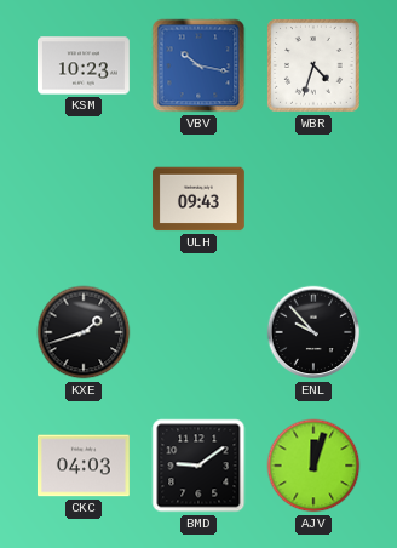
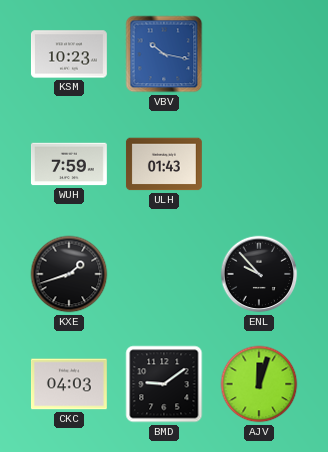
WBR: 4:33 -> none (313, 65)
WUH: none -> 7:59 (69, 164)
ULH: 09:43 -> 01:43 (164, 164)
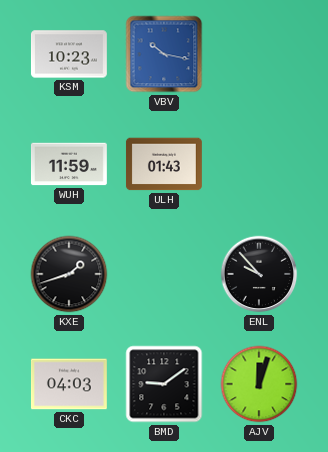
WUH: 7:59 -> 11:59 (69, 164)
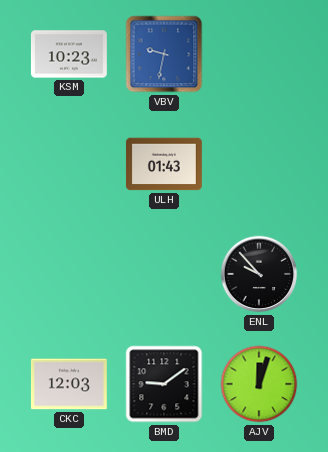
VBV: 10:17 -> 9:32 (164, 54)
WUH: 11:59 -> none (69, 164)
KXE: 1:42 -> none (69, 274)
CKC: 04:03 -> 12:03 (69, 384)
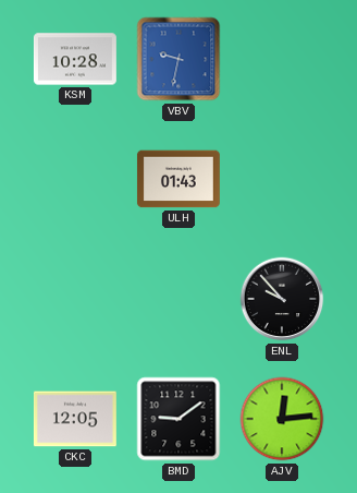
KSM: 10:23 -> 10:28 (75, 59)
CKC: 12:03 -> 12:05 (75, 419)
AJV: 12:03 -> 12:14 (282, 419)
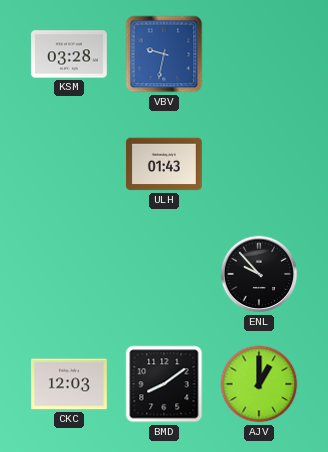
KSM: 10:28 -> 03:28 (69, 54)
CKC: 12:05 -> 12:03 (69, 384)
BMD: 9:09 -> 8:09 (164, 384)
AJV: 12:14 -> 1:00 (259, 384)
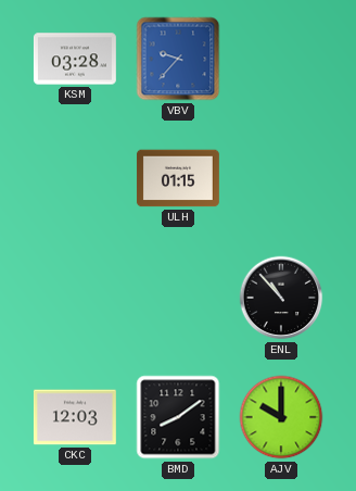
VBV: 9:32 -> 9:37 (178, 59)
ULH: 01:43 -> 01:15 (178, 178)
ENL: 9:53 -> 10:53 (281, 298)
AJV: 1:00 -> 10:00 (281, 417)
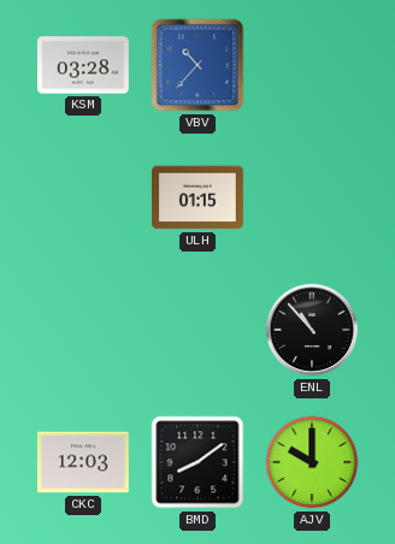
VBV: 9:37 -> 10:37 (197, 65)
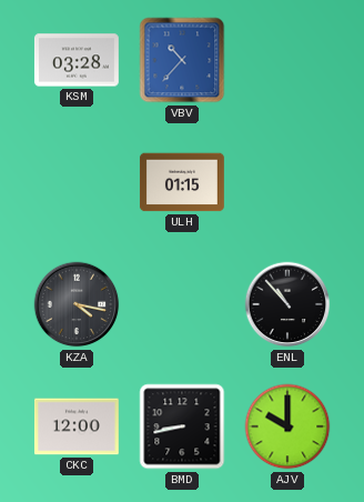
KZA: none -> 4:17 (77, 304)
CKC: 12:03 -> 12:00 (77, 426)
BMD: 8:09 -> 8:43 (182, 426)
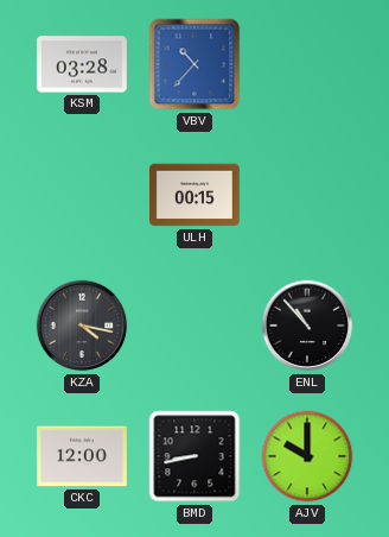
ULH: 01:15 -> 00:15 (194, 195)
